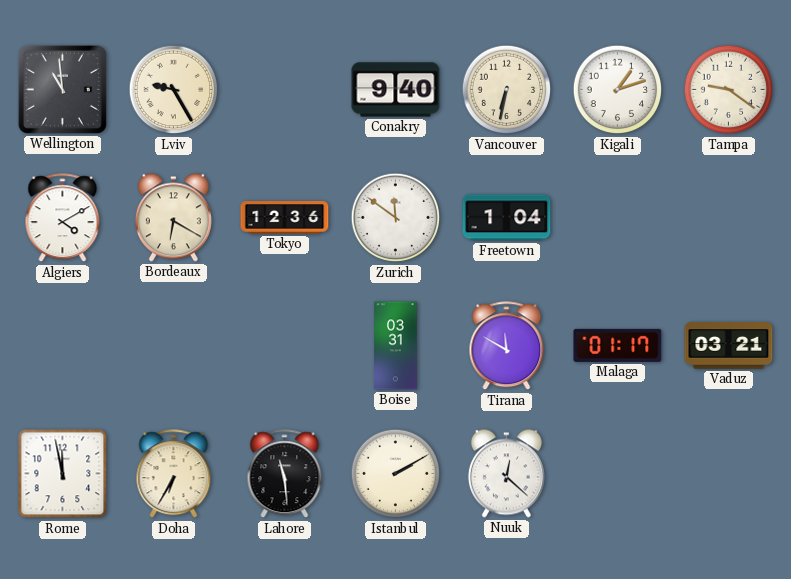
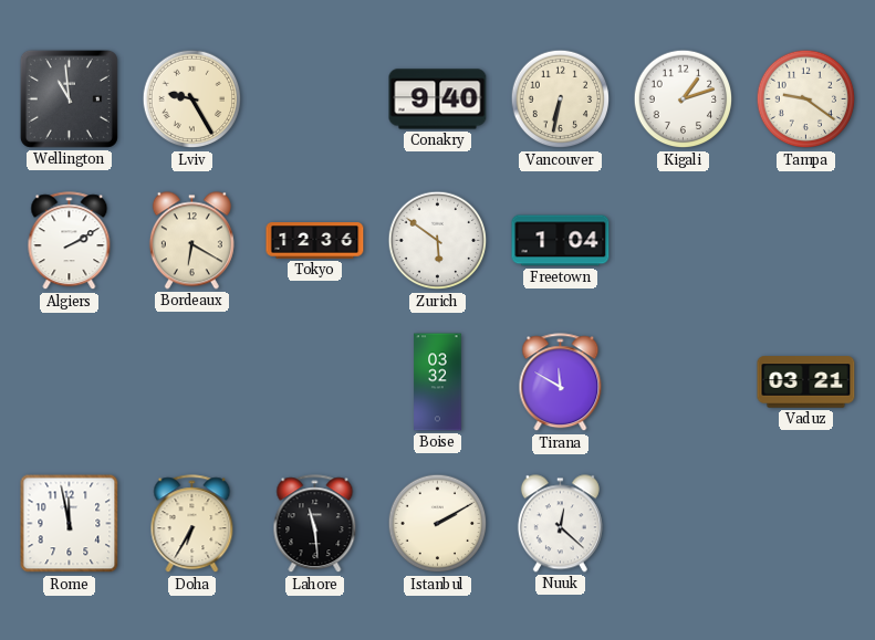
Algiers: 4:10 -> 2:10 (70, 241)
Zurich: 11:51 -> 5:51 (438, 241)
Boise: 03:31 -> 03:32 (438, 382)
Malaga: 01:17 -> none (618, 345)
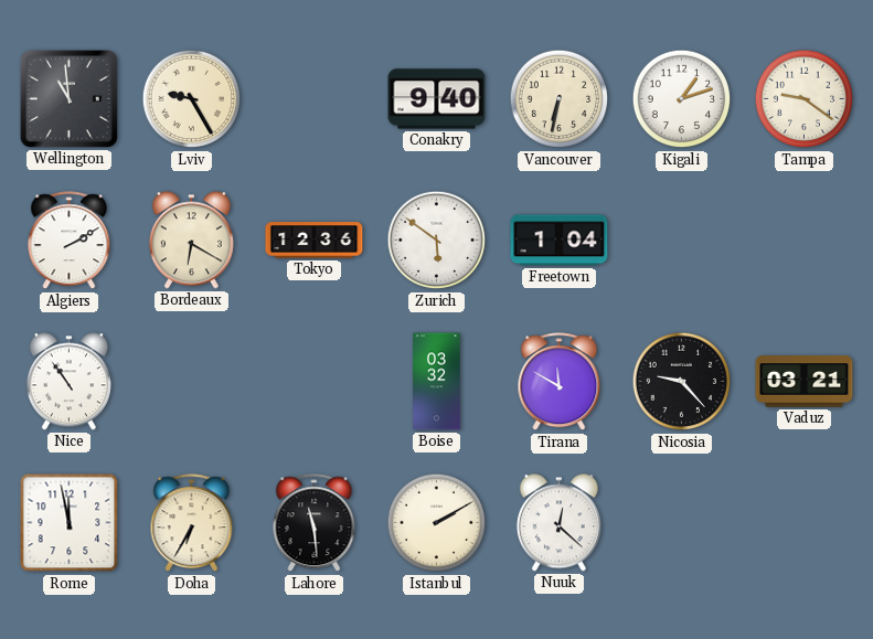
Nice: none -> 10:54 (68, 382)
Nicosia: none -> 9:23 (682, 382)
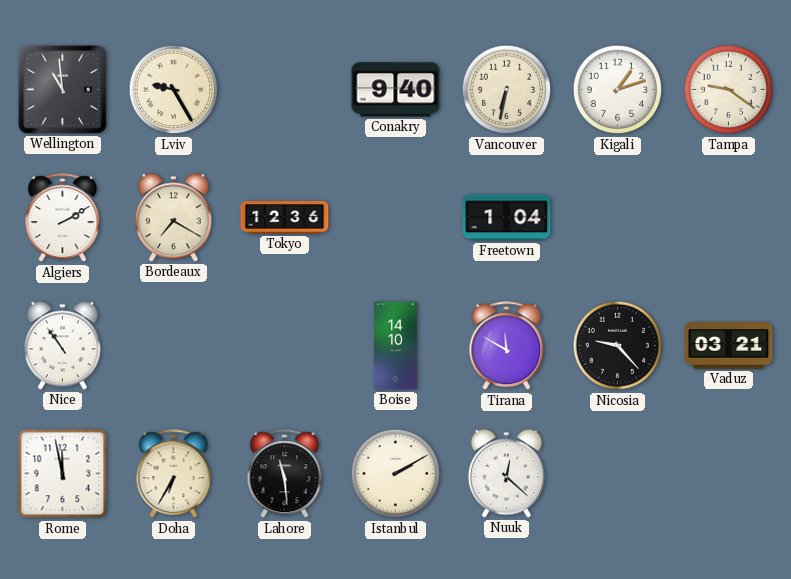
Bordeaux: 6:20 -> 7:20 (173, 218)
Zurich: 5:51 -> none (437, 241)
Boise: 03:32 -> 14:10 (396, 346)
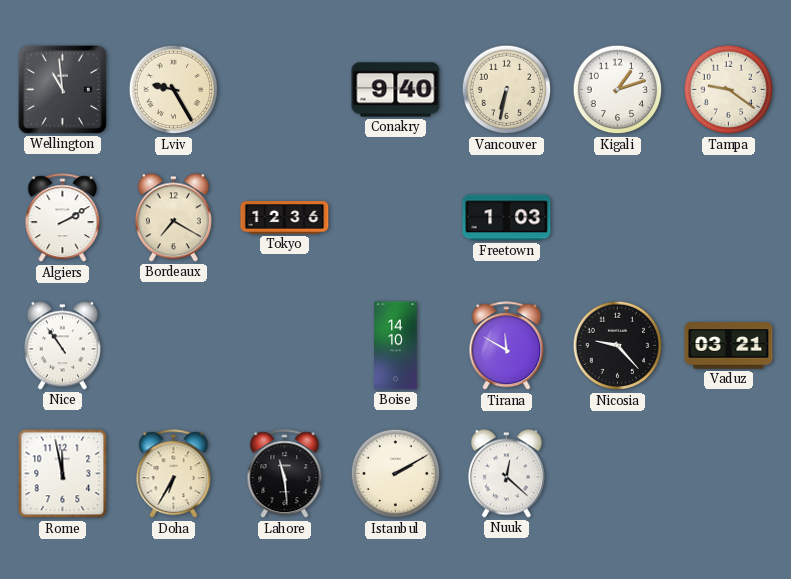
Freetown: 1:04 -> 1:03 (507, 218)
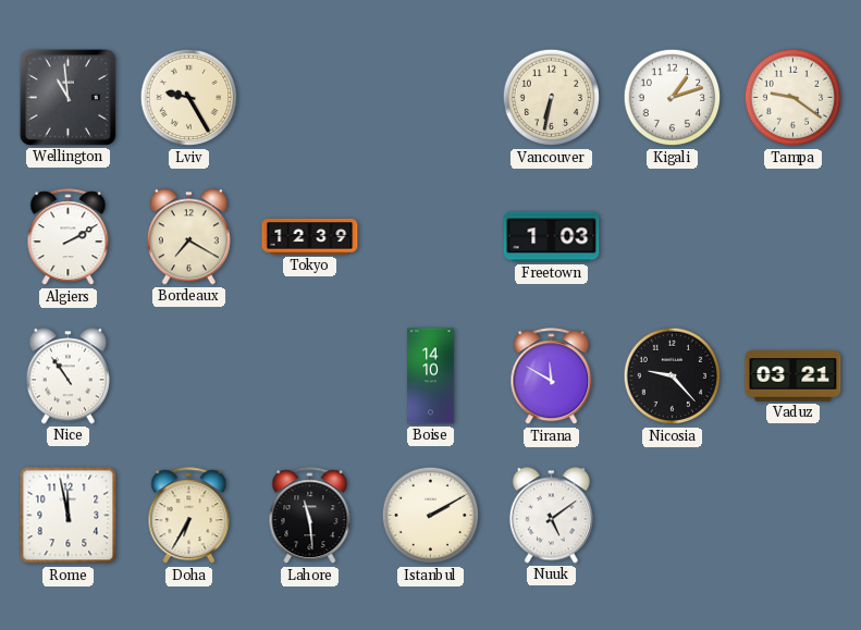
Conakry: 9:40 -> none (396, 90)
Tokyo: 12:36 -> 12:39 (310, 237)
Nuuk: 12:22 -> 5:09 (551, 516)
